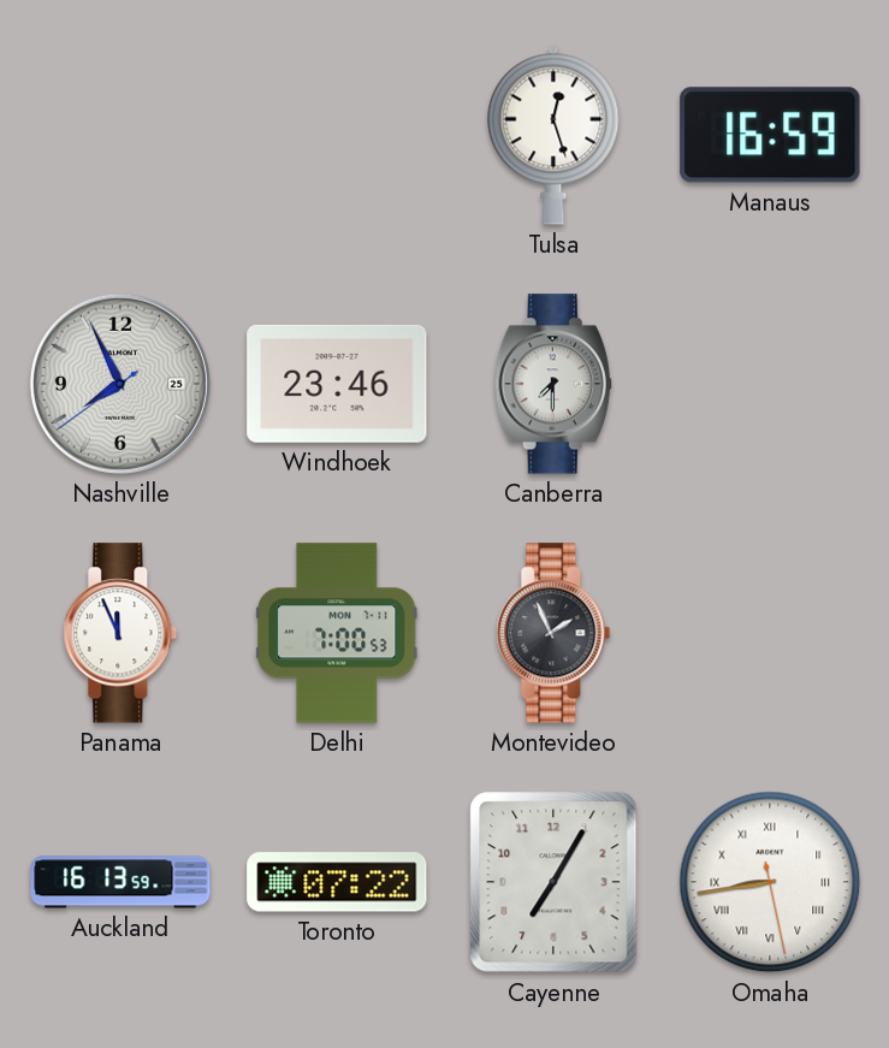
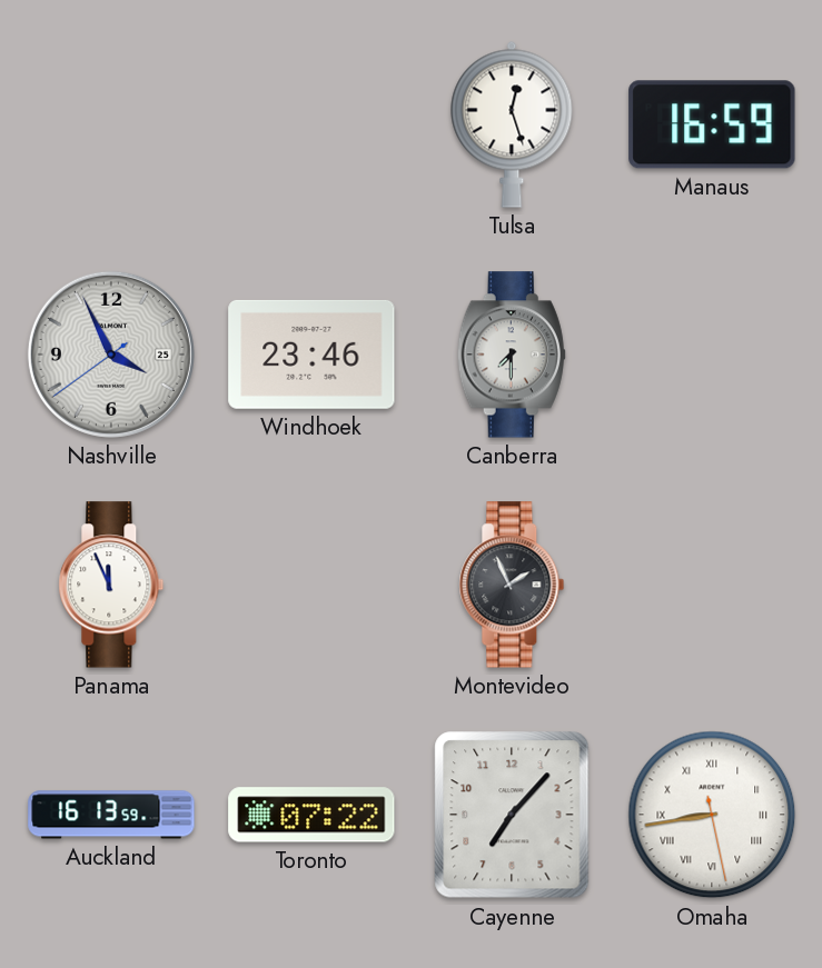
Nashville: 7:55 -> 3:55 (111, 355)
Delhi: 7:00 -> none (337, 633)
Cayenne: 7:05 -> 7:07 (512, 815)
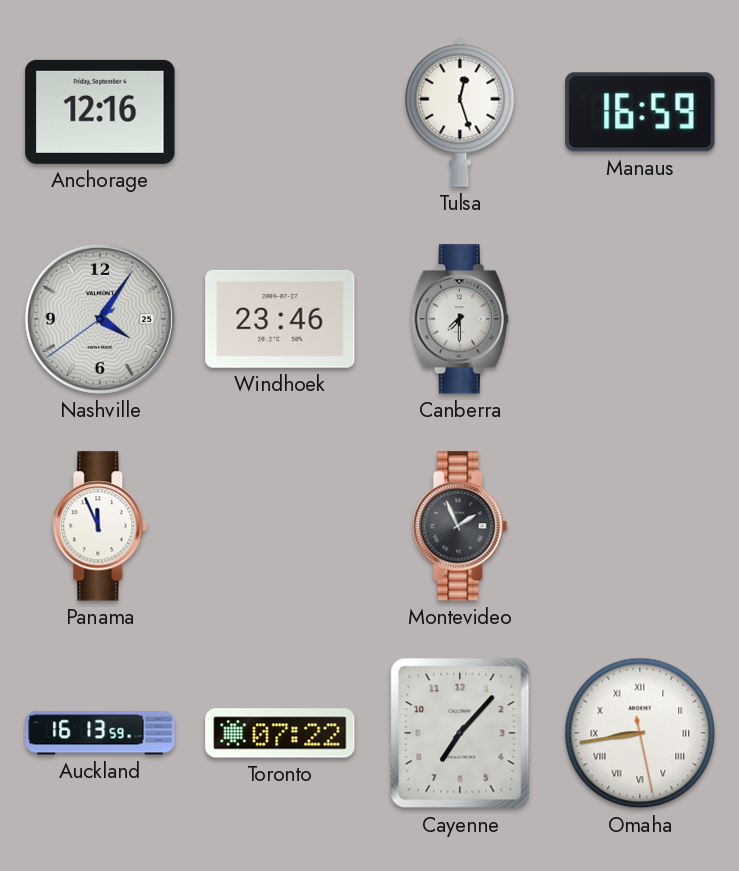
Anchorage: none -> 12:16 (100, 112)
Nashville: 3:55 -> 4:05 (100, 319)
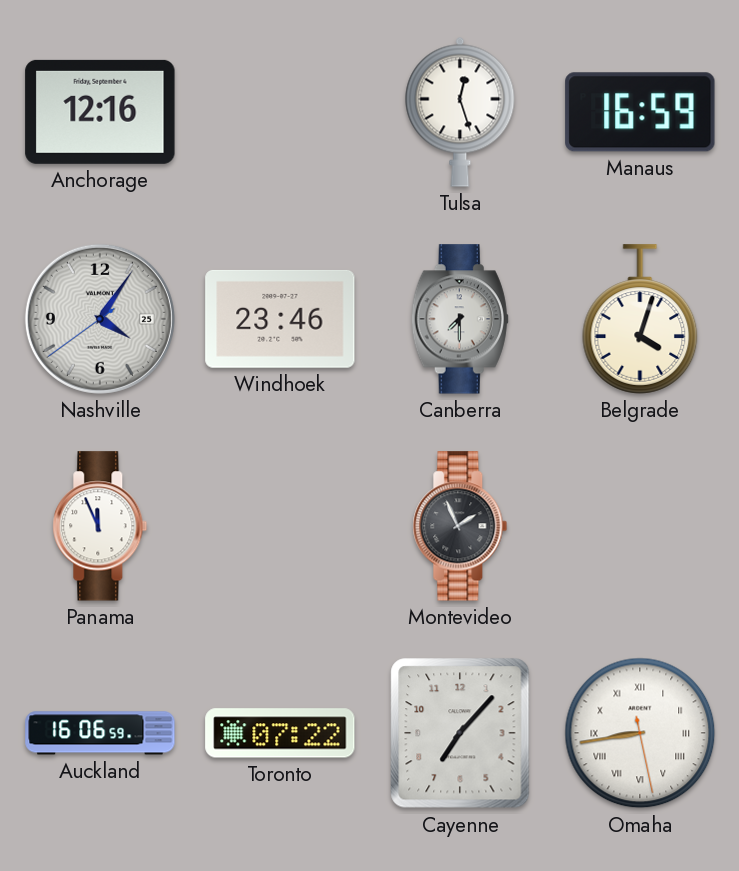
Belgrade: none -> 4:03 (640, 319)
Auckland: 16:13 -> 16:06 (100, 733)
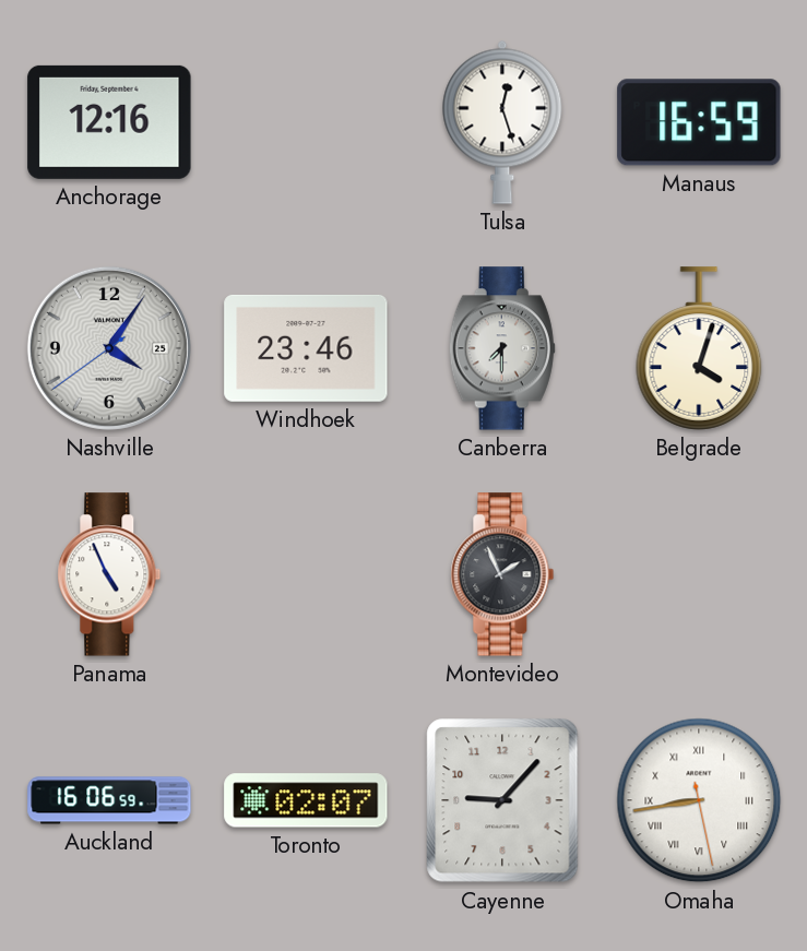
Panama: 11:56 -> 4:56 (109, 574)
Toronto: 07:22 -> 02:07 (306, 800)
Cayenne: 7:07 -> 9:07 (502, 800)
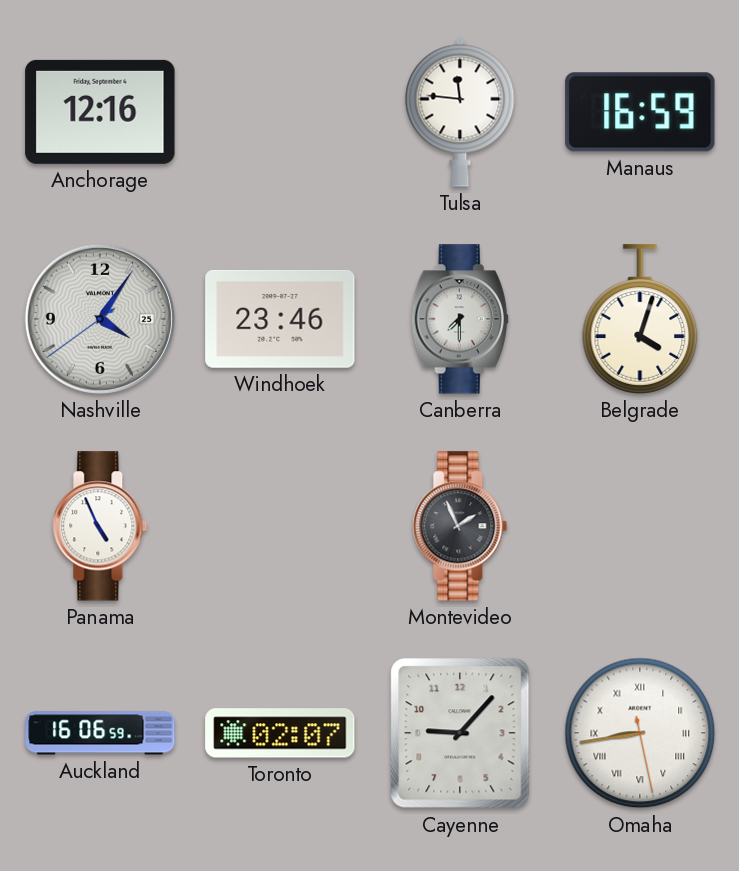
Tulsa: 12:27 -> 11:46 (460, 112)
